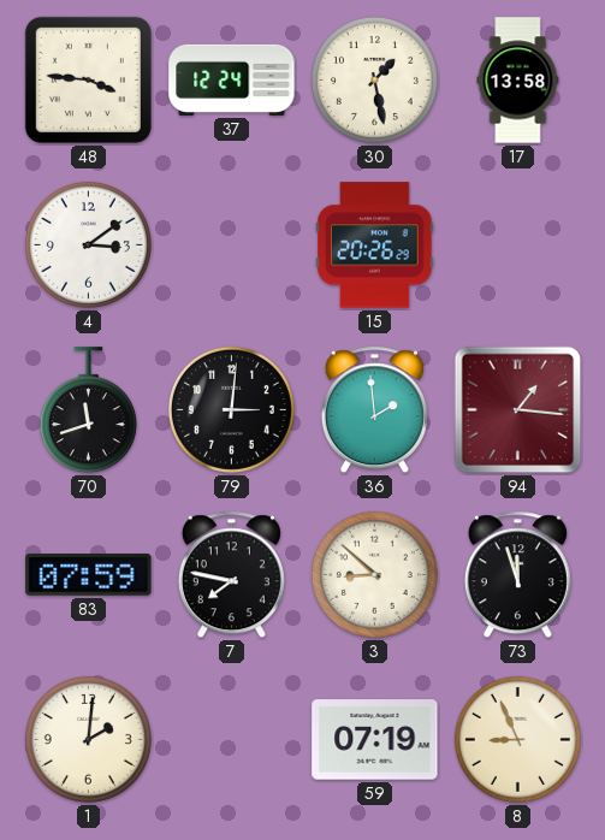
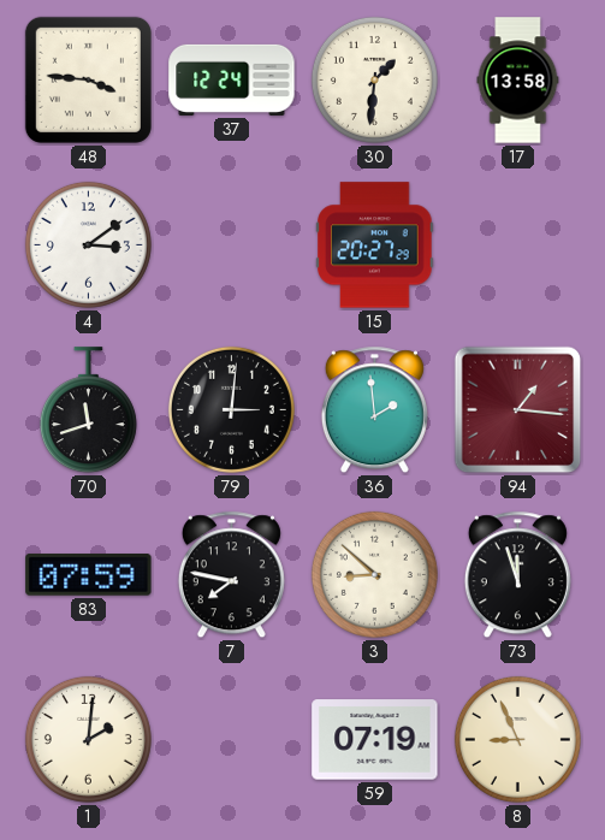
30: 1:28 -> 1:31 (374, 79)
15: 20:26 -> 20:27 (375, 246)
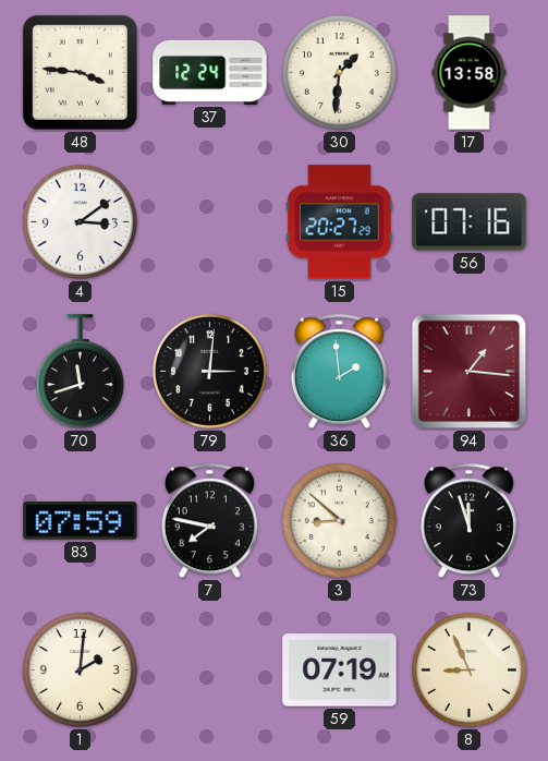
56: none -> 07:16 (470, 222)
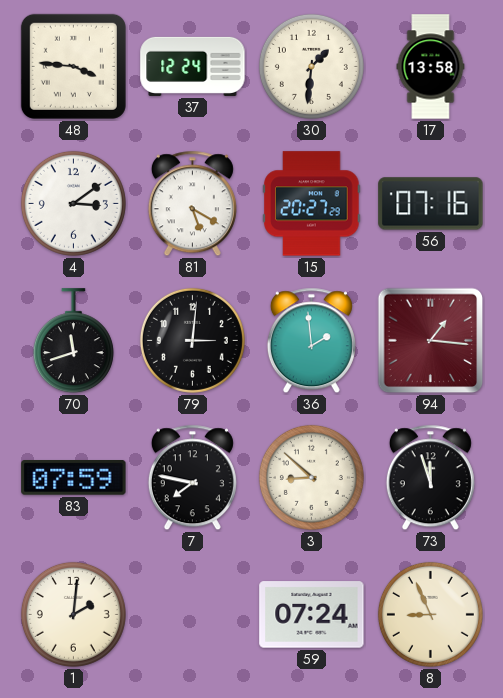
81: none -> 5:20 (192, 204)
59: 07:19 -> 07:24 (312, 615)
